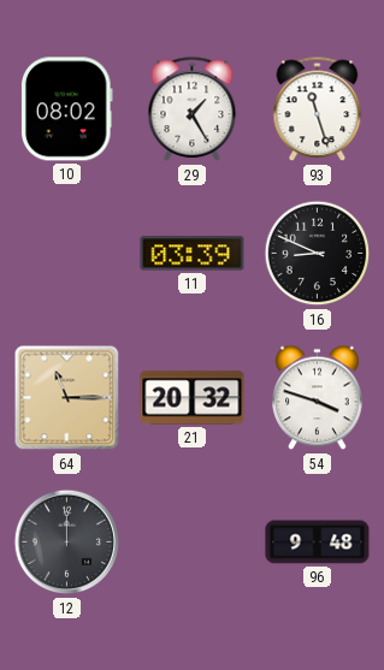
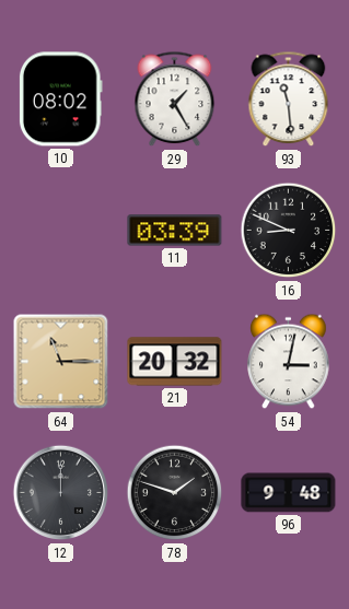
93: 11:27 -> 11:29 (289, 99)
54: 3:48 -> 3:02 (289, 362)
78: none -> 1:48 (175, 493)
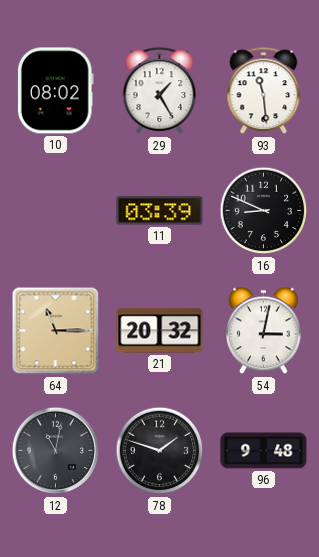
12: 12:00 -> 11:02 (56, 451)
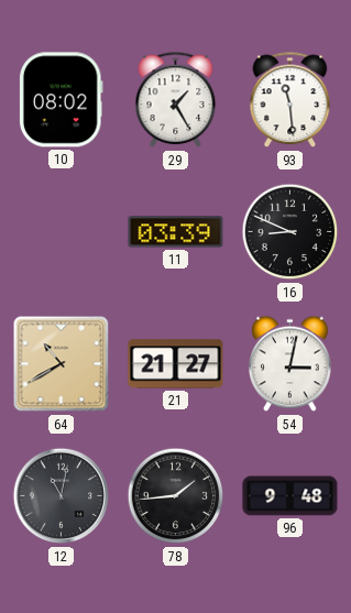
64: 11:15 -> 10:40 (62, 364)
21: 20:32 -> 21:27 (176, 364)
78: 1:48 -> 1:44 (176, 496)
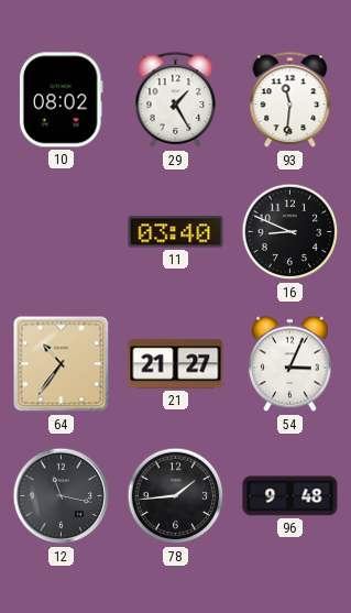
93: 11:29 -> 11:31 (290, 100)
11: 03:39 -> 03:40 (176, 232)
64: 10:40 -> 10:36 (62, 364)
54: 3:02 -> 3:04 (290, 364)
12: 11:02 -> 11:17 (62, 496)
